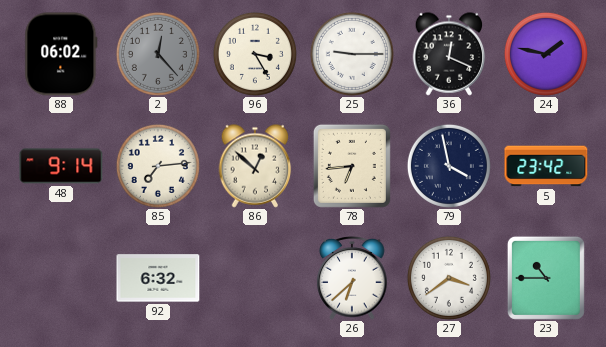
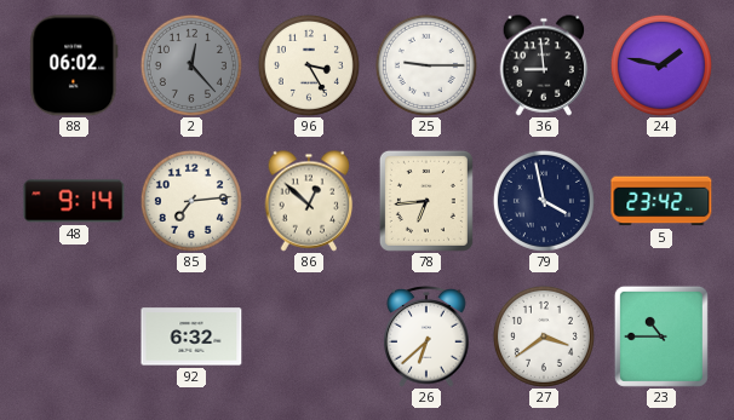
36: 12:19 -> 8:59 (544, 65)
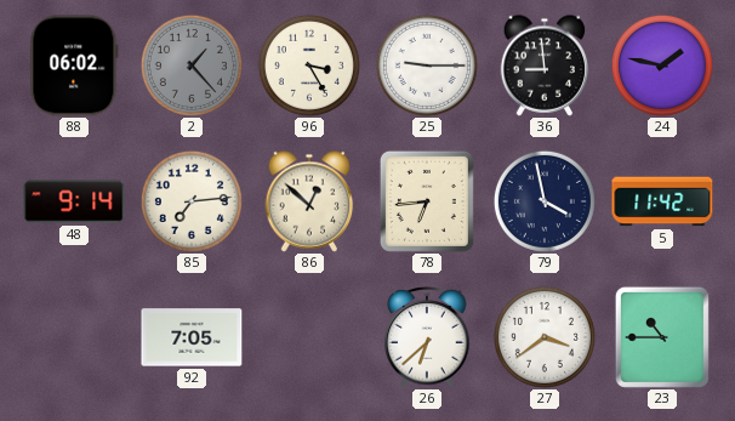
2: 12:23 -> 1:23 (192, 66)
5: 23:42 -> 11:42 (662, 201)
92: 6:32 -> 7:05 (192, 337)
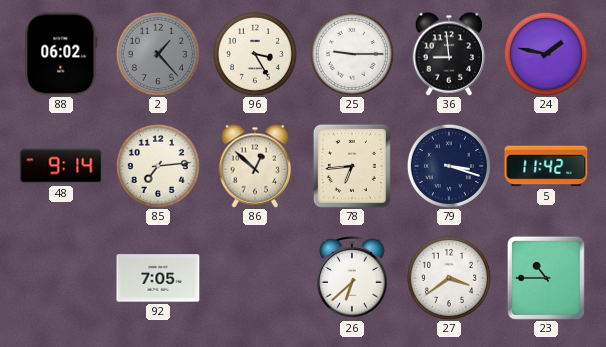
79: 3:58 -> 3:18 (449, 166)
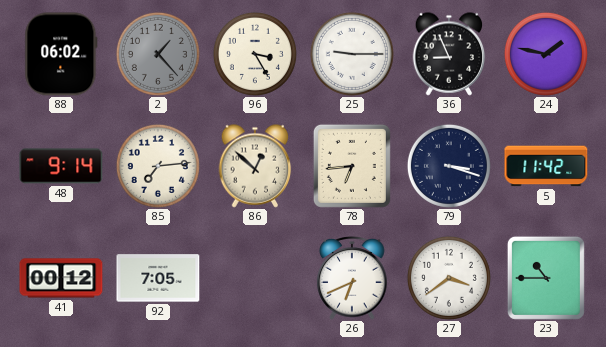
36: 8:59 -> 8:56 (449, 54)
41: none -> 00:12 (61, 278)
26: 6:38 -> 6:41 (352, 278)
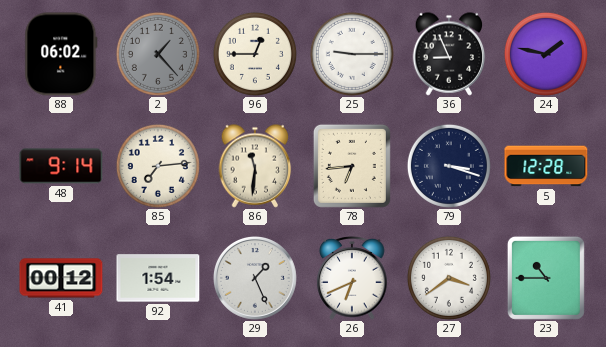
96: 3:25 -> 12:45 (255, 54)
86: 12:52 -> 11:31 (255, 166)
5: 11:42 -> 12:28 (546, 166)
92: 7:05 -> 1:54 (158, 278)
29: none -> 1:26 (255, 278)
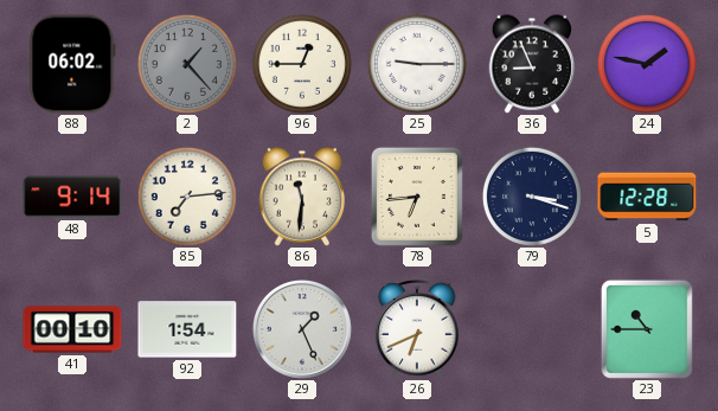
41: 00:12 -> 00:10 (72, 329)
27: 3:39 -> none (449, 278)
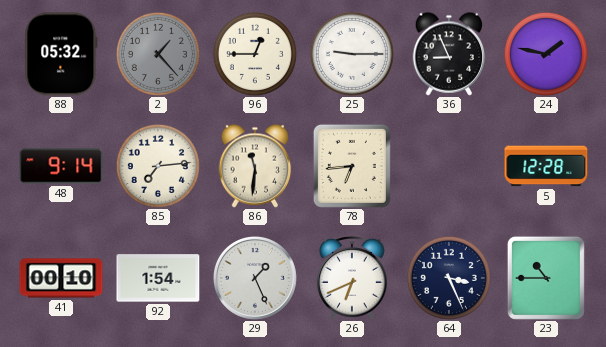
88: 06:02 -> 05:32 (61, 54)
79: 3:18 -> none (532, 197)
64: none -> 3:26 (449, 278)
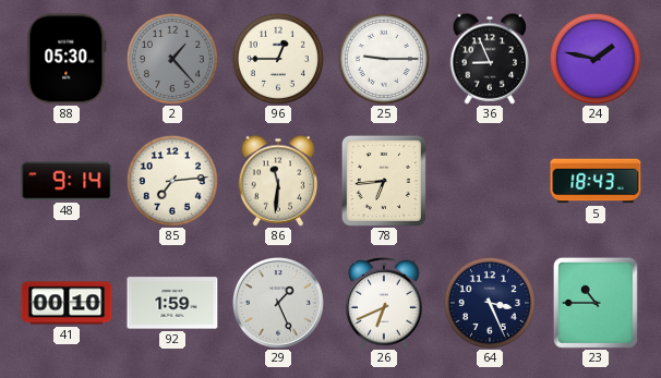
88: 05:32 -> 05:30 (67, 59)
5: 12:28 -> 18:43 (596, 181)
92: 1:54 -> 1:59 (172, 303)
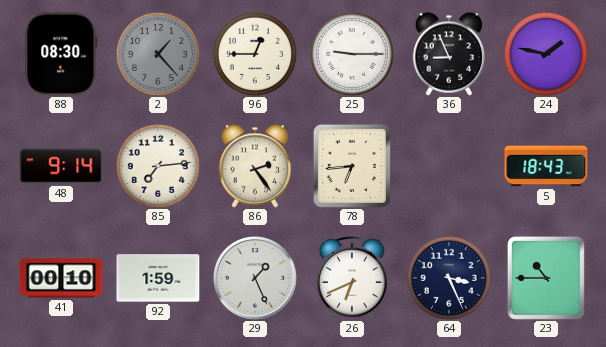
88: 05:30 -> 08:30 (61, 54)
86: 11:31 -> 2:24 (255, 166)
